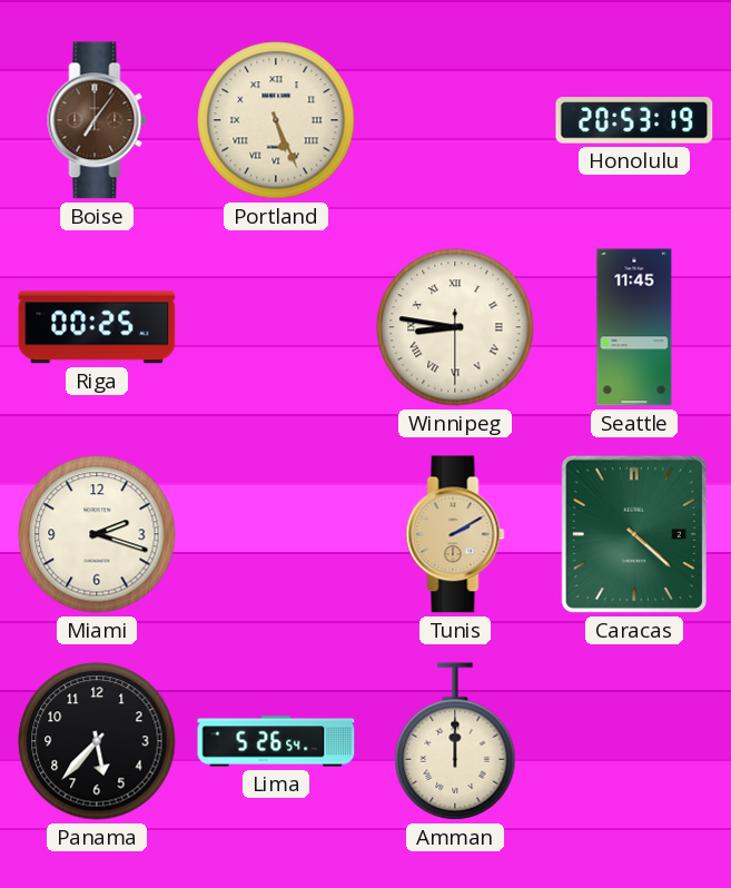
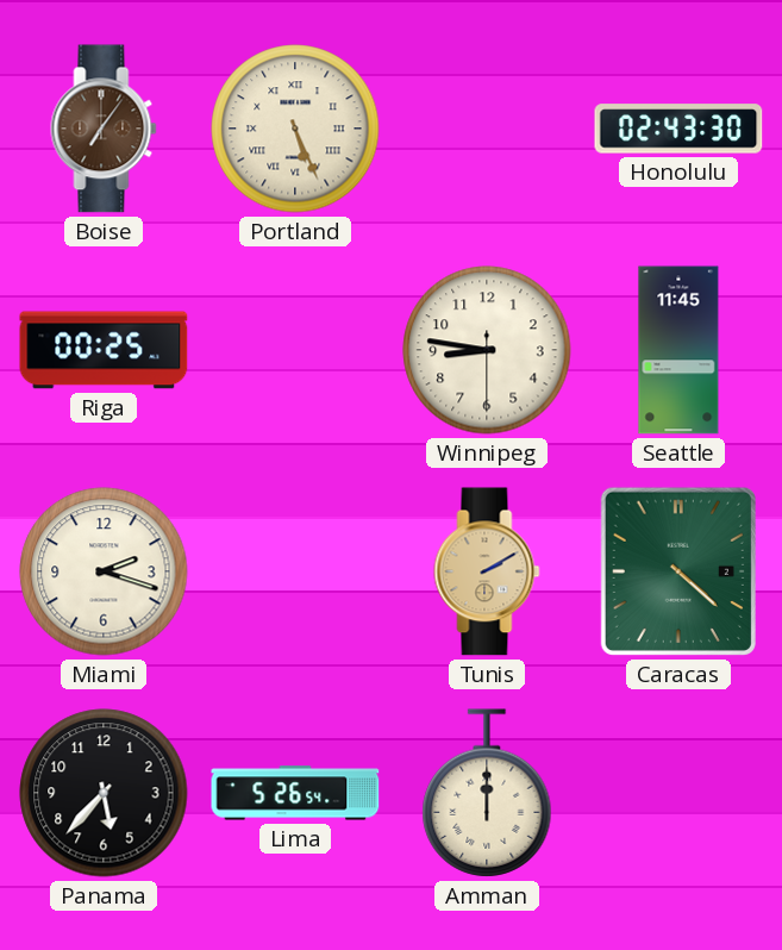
Honolulu: 20:53 -> 02:43 (678, 129)
Winnipeg numerals: Roman -> Arabic (487, 350)
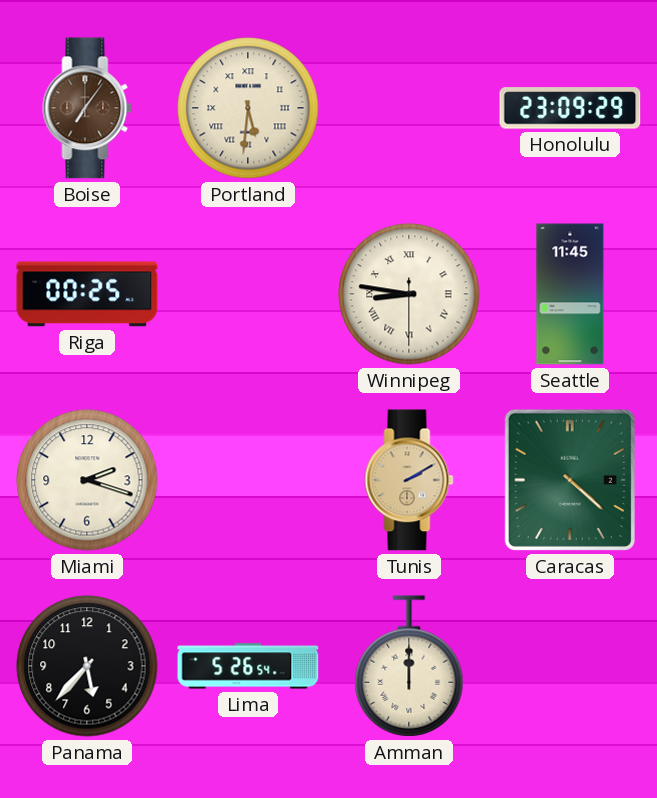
Portland: 5:26 -> 5:31 (248, 108)
Honolulu: 02:43 -> 23:09 (570, 108)
Winnipeg numerals: Arabic -> Roman (409, 294)
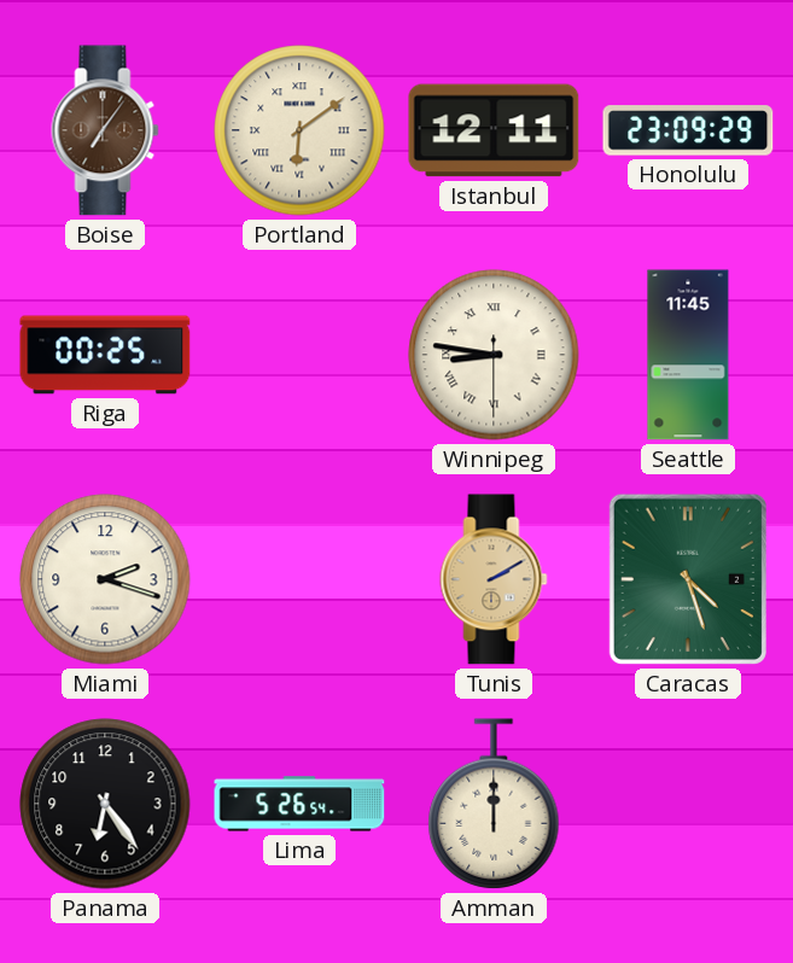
Portland: 5:31 -> 6:09 (299, 130)
Istanbul: none -> 12:11 (494, 130)
Caracas: 4:22 -> 4:27 (688, 579)
Panama: 5:37 -> 6:24 (105, 804)
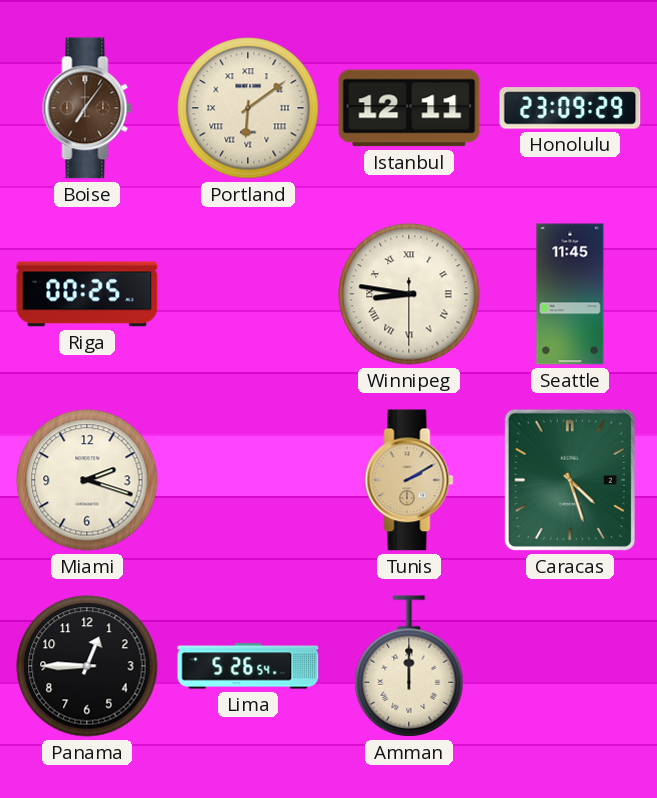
Panama: 6:24 -> 12:45 (87, 666)
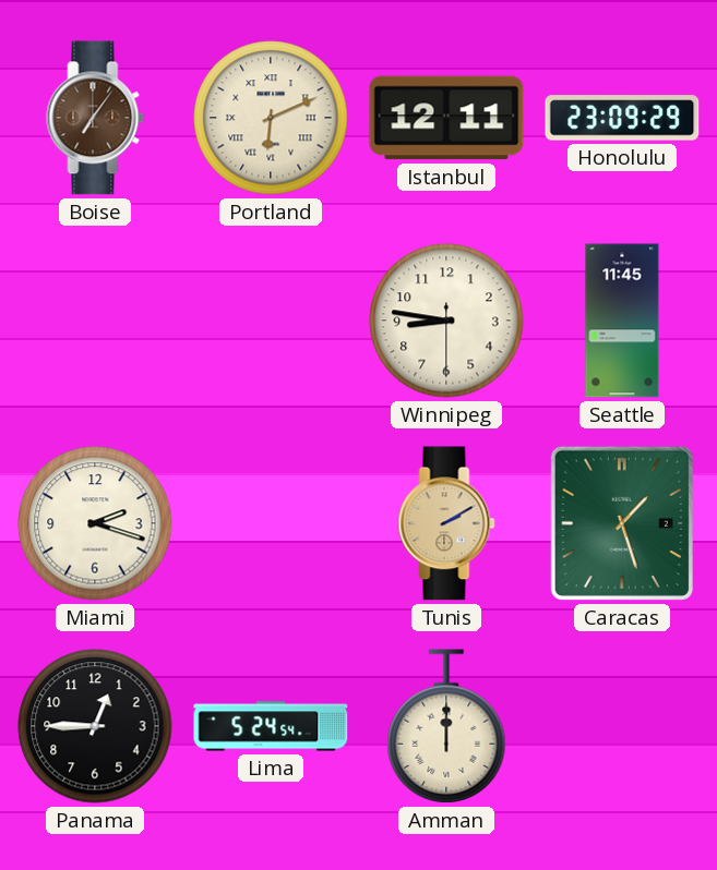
Portland: 6:09 -> 6:11 (271, 118)
Riga: 00:25 -> none (87, 294)
Winnipeg numerals: Roman -> Arabic (446, 321)
Caracas: 4:27 -> 1:27 (622, 523)
Lima: 5:26 -> 5:24 (271, 726)
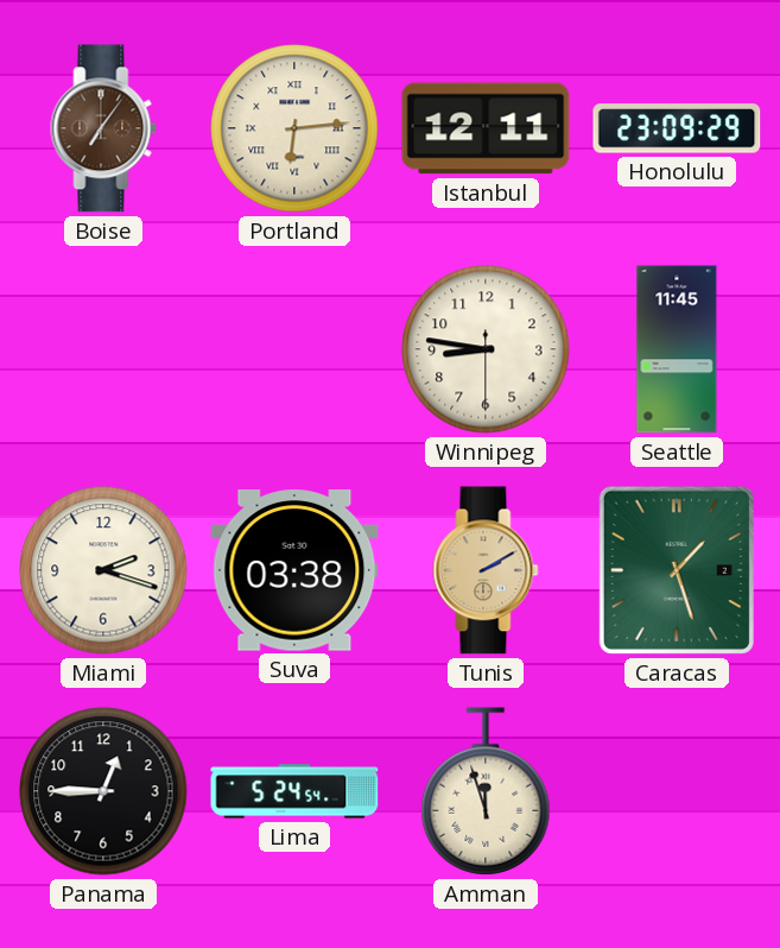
Portland: 6:11 -> 6:14 (294, 128)
Suva: none -> 03:38 (294, 570)
Amman: 12:00 -> 11:57 (486, 791)
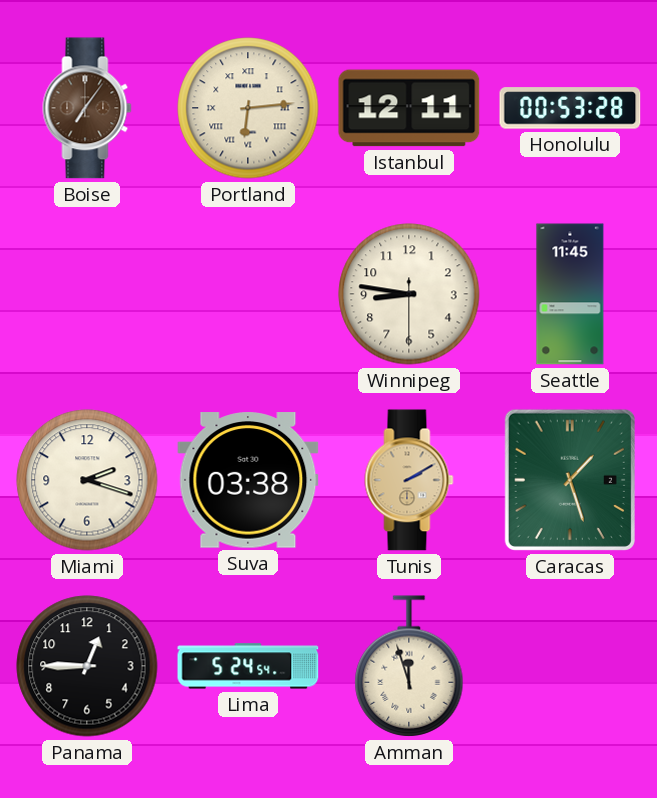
Honolulu: 23:09 -> 00:53 (570, 108)
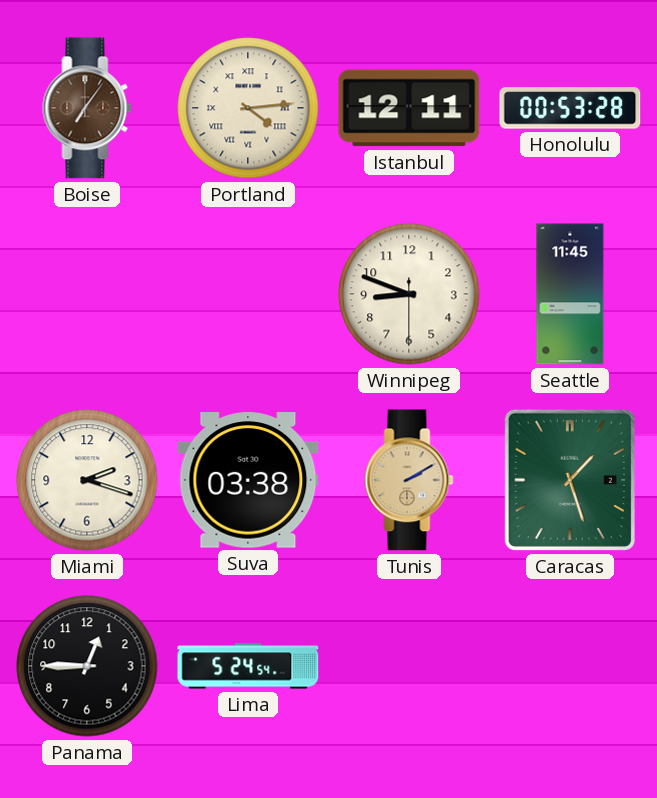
Portland: 6:14 -> 4:14 (248, 108)
Winnipeg: 8:46 -> 8:48 (409, 294)
Amman: 11:57 -> none (409, 666)
